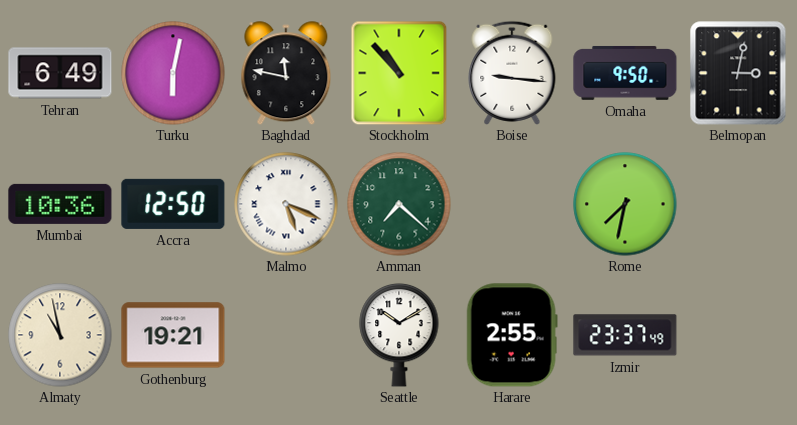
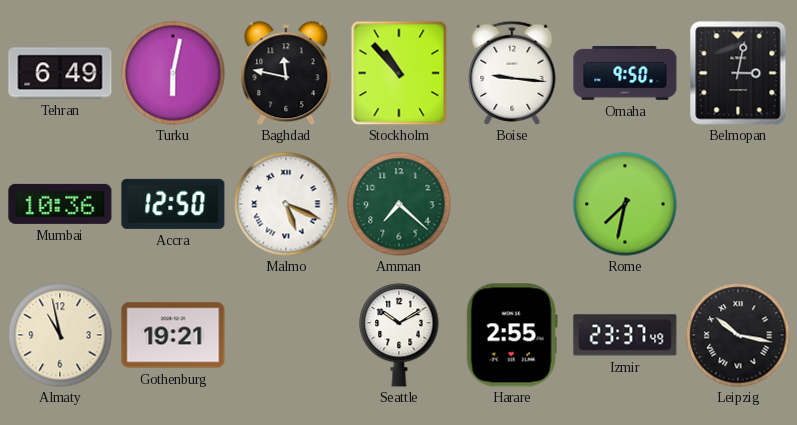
Leipzig: none -> 10:17 (738, 335)
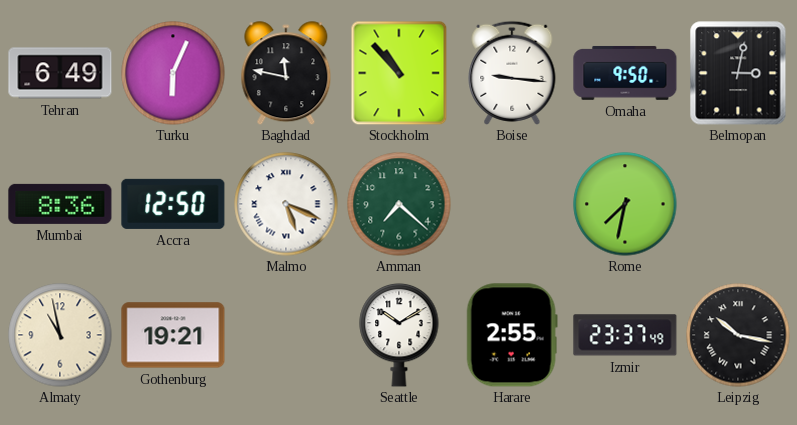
Turku: 6:02 -> 6:04 (173, 73)
Mumbai: 10:36 -> 8:36 (60, 204)
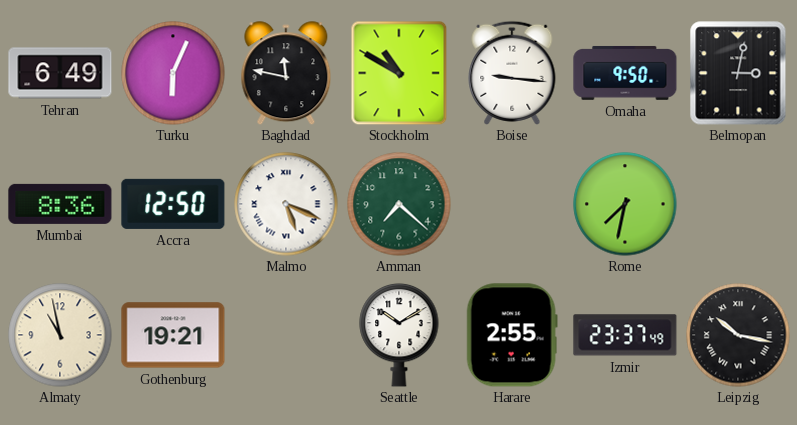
Stockholm: 10:53 -> 10:50 (399, 73)
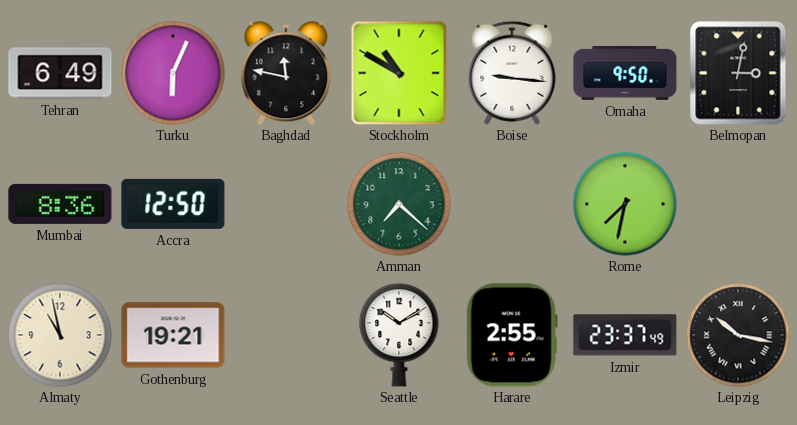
Malmo: 5:19 -> none (286, 204)
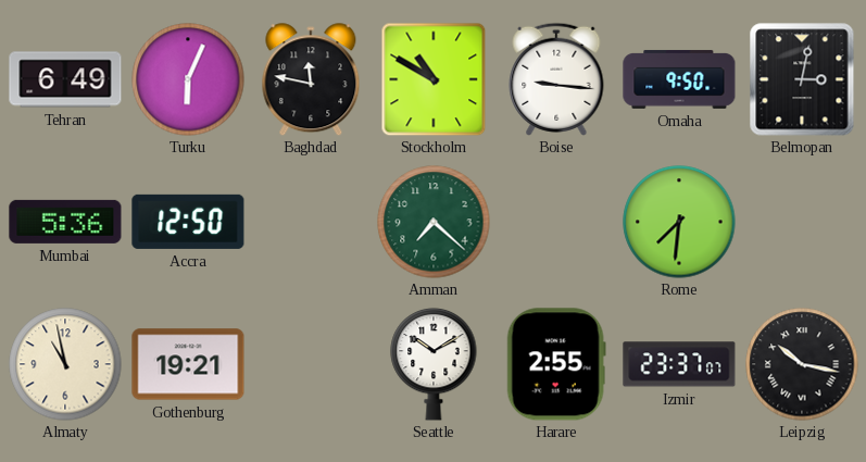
Mumbai: 8:36 -> 5:36 (65, 222)
Rome: 7:32 -> 7:31 (679, 222)
Izmir: 23:37:49 -> 23:37:07 (679, 364)
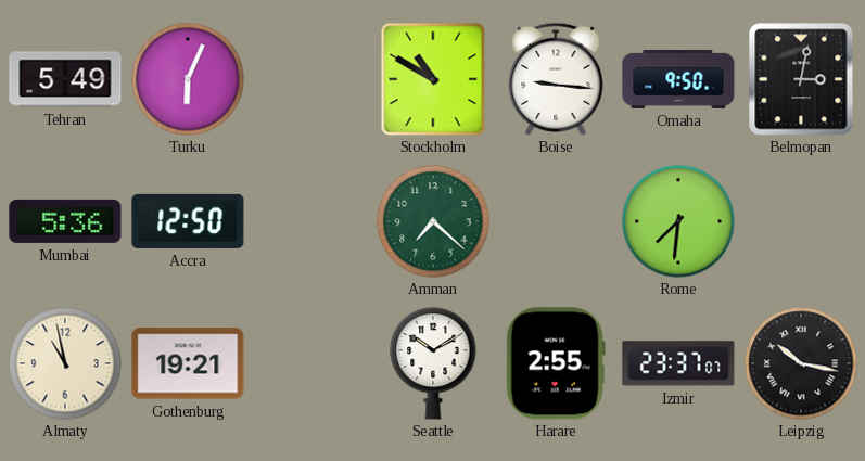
Tehran: 6:49 -> 5:49 (65, 79)
Baghdad: 11:47 -> none (311, 79)
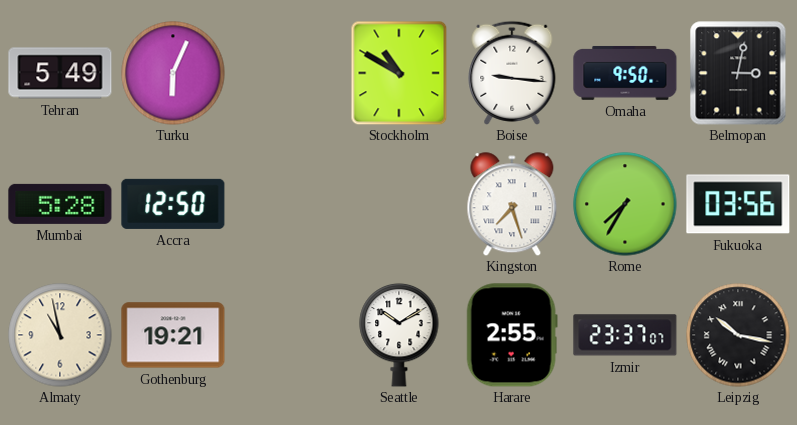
Mumbai: 5:36 -> 5:28 (60, 204)
Amman: 7:22 -> none (433, 221)
Kingston: none -> 7:27 (512, 204)
Rome: 7:31 -> 7:35 (625, 204)
Fukuoka: none -> 03:56 (738, 204)
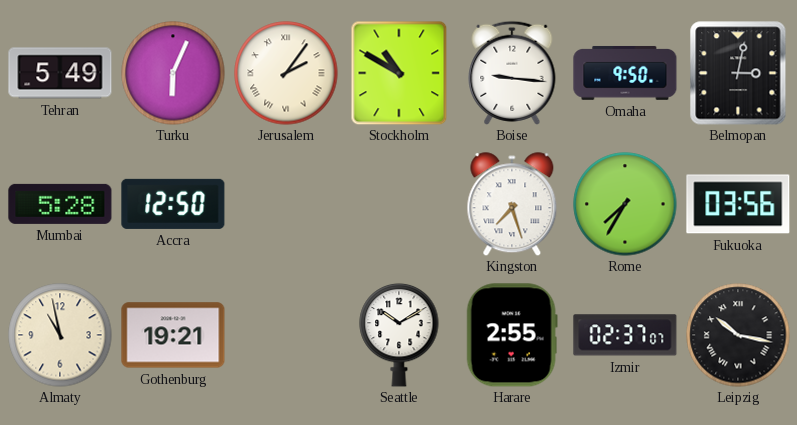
Jerusalem: none -> 2:06 (286, 73)
Izmir: 23:37 -> 02:37 (625, 335)
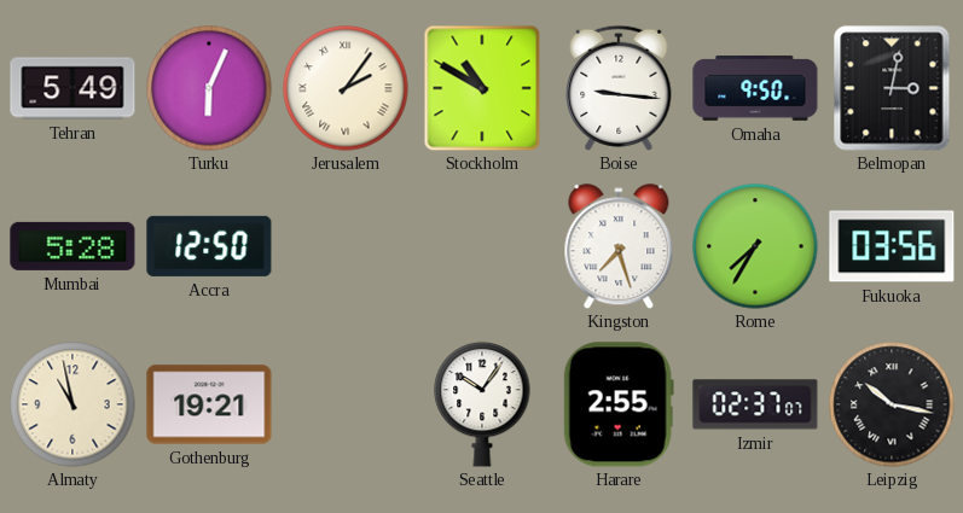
Seattle: 10:10 -> 10:06 (482, 404)
